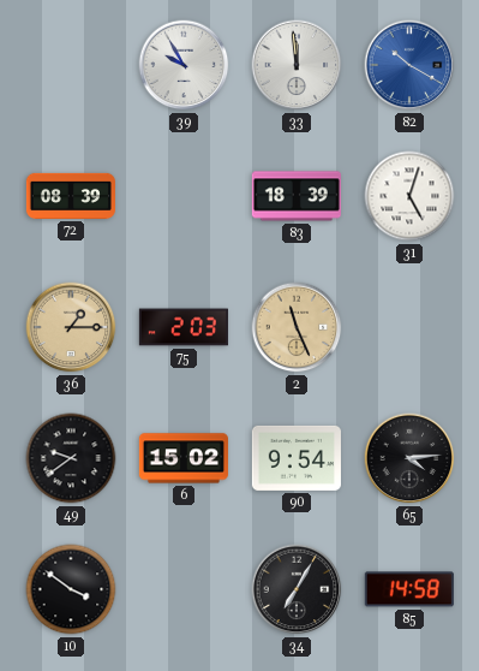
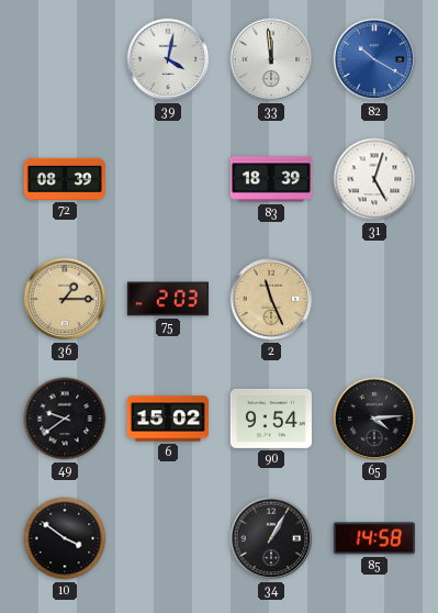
39: 9:55 -> 4:02 (168, 59)
34: 7:05 -> 1:05 (271, 538)
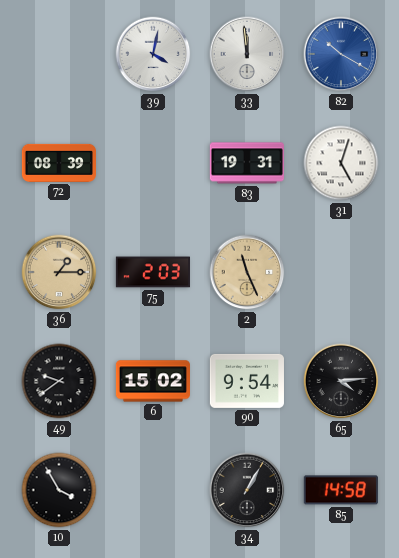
83: 18:39 -> 19:31 (247, 163)
10: 3:51 -> 3:55 (59, 490)
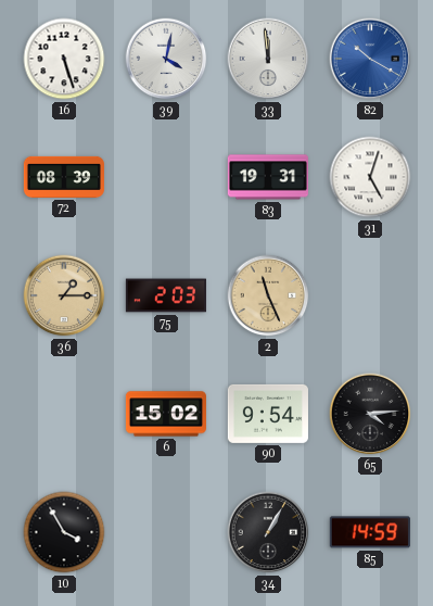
16: none -> 5:27 (64, 59)
49: 9:39 -> none (59, 381)
85: 14:58 -> 14:59 (370, 532)
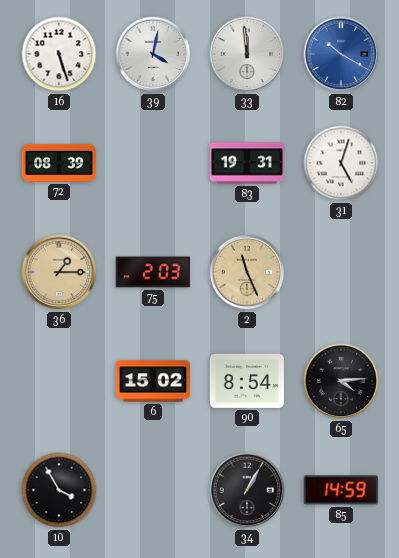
90: 9:54 -> 8:54 (247, 381)
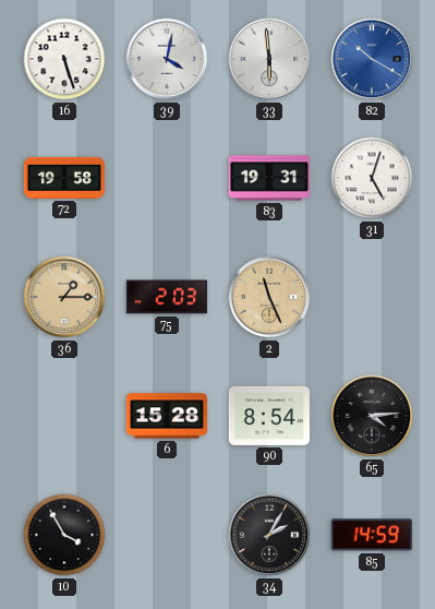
33: 11:59 -> 5:59 (269, 59)
72: 08:39 -> 19:58 (63, 178)
6: 15:02 -> 15:28 (167, 416)
34: 1:05 -> 2:05 (269, 535)
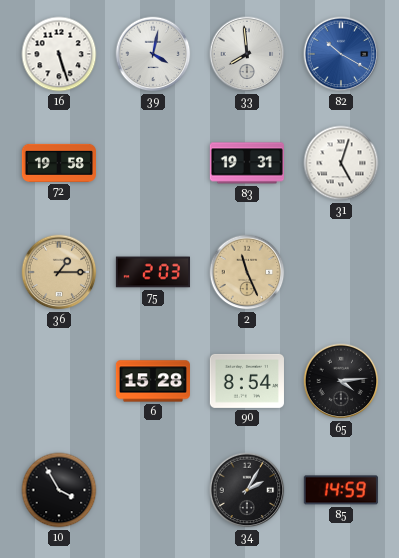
33: 5:59 -> 7:59 (247, 54)
